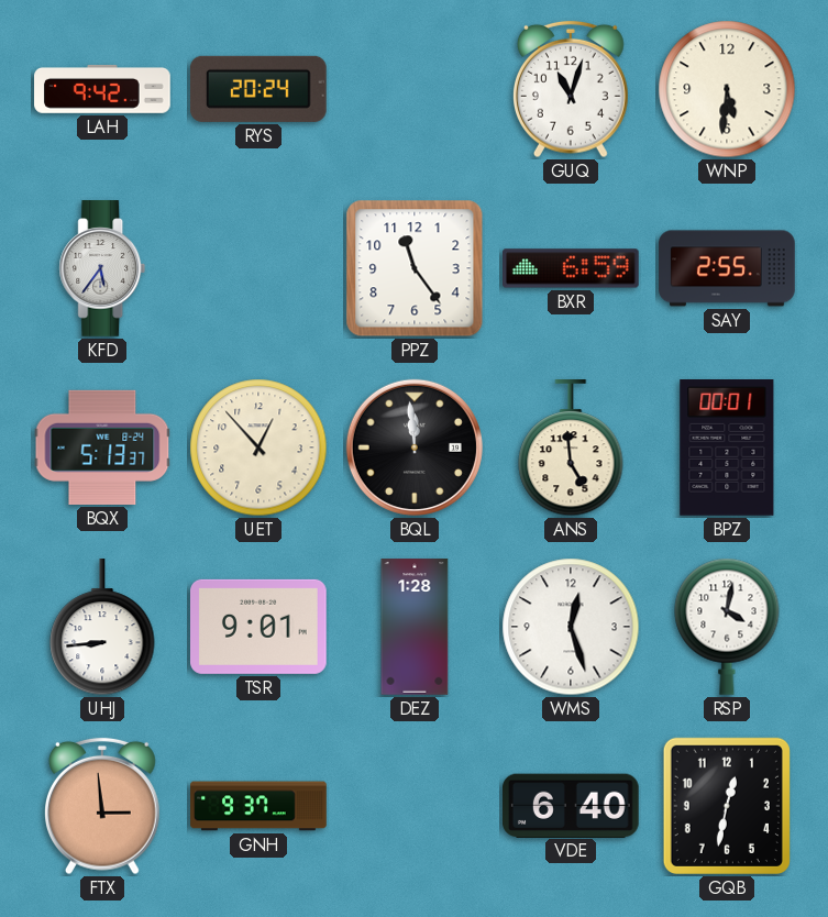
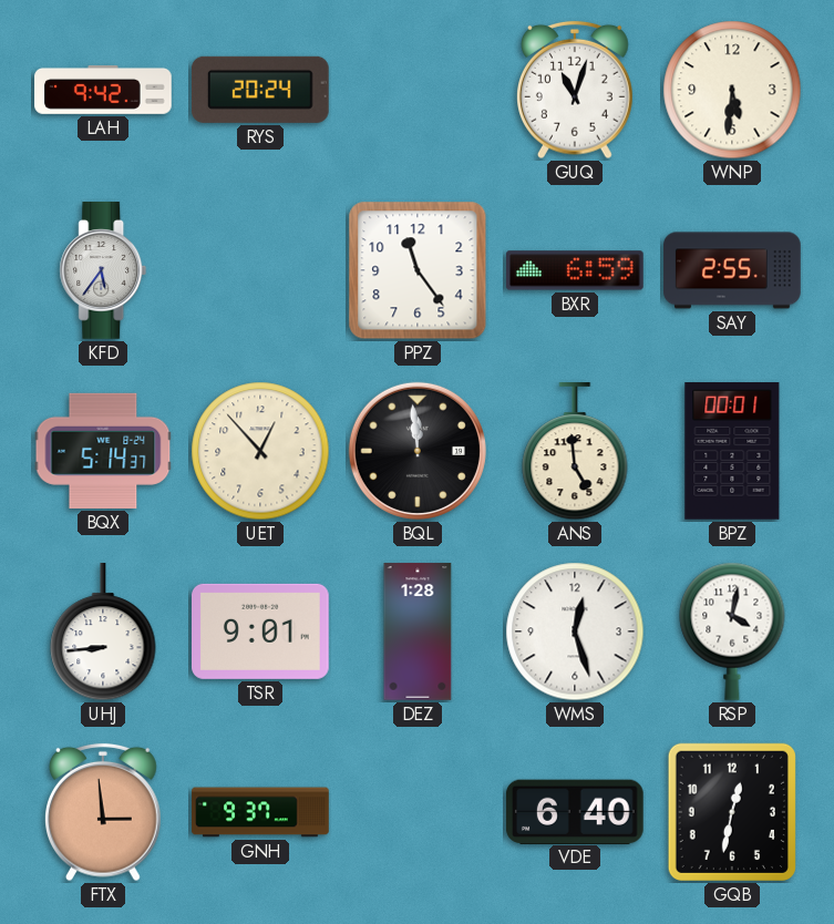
BQX: 5:13 -> 5:14 (103, 451)
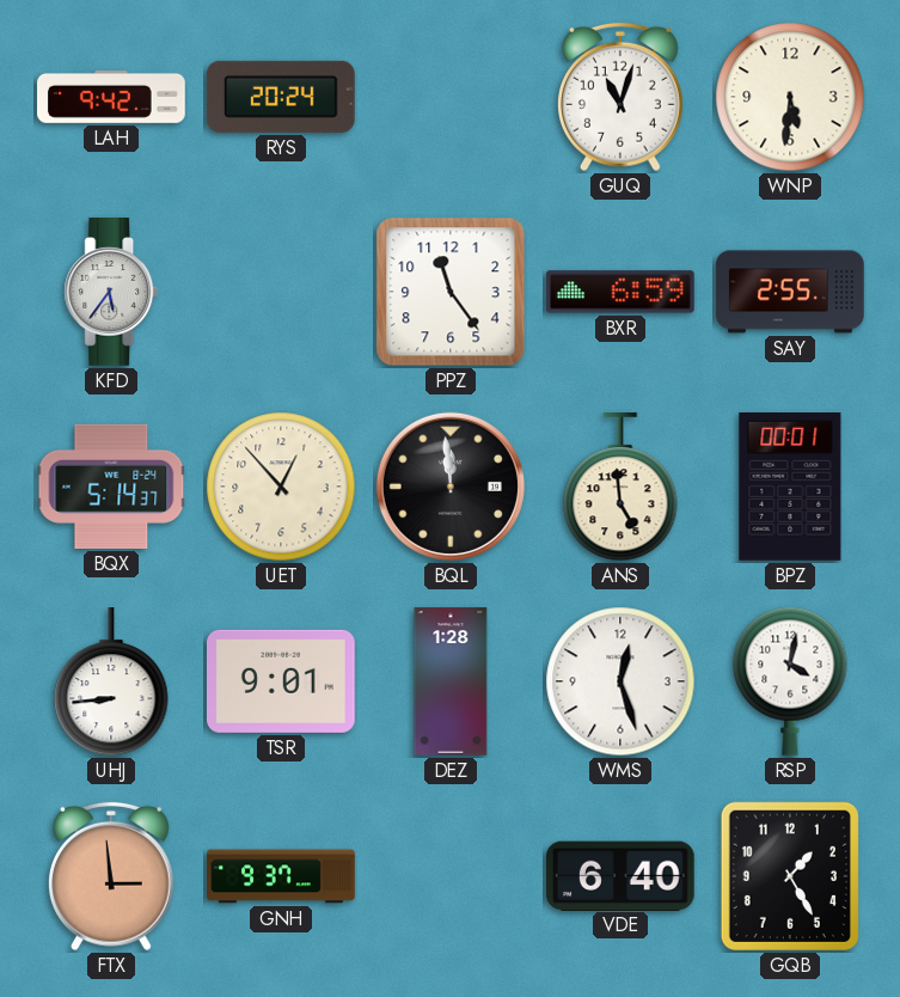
GQB: 12:32 -> 1:25 (790, 876)
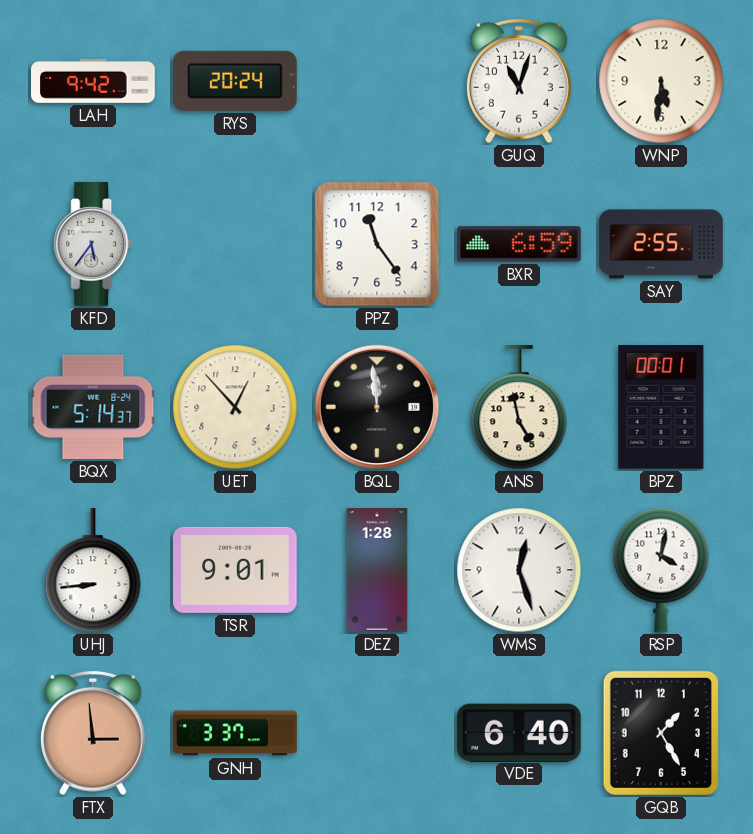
ANS: 4:59 -> 4:58 (519, 408)
GNH: 9:37 -> 3:37 (235, 733)
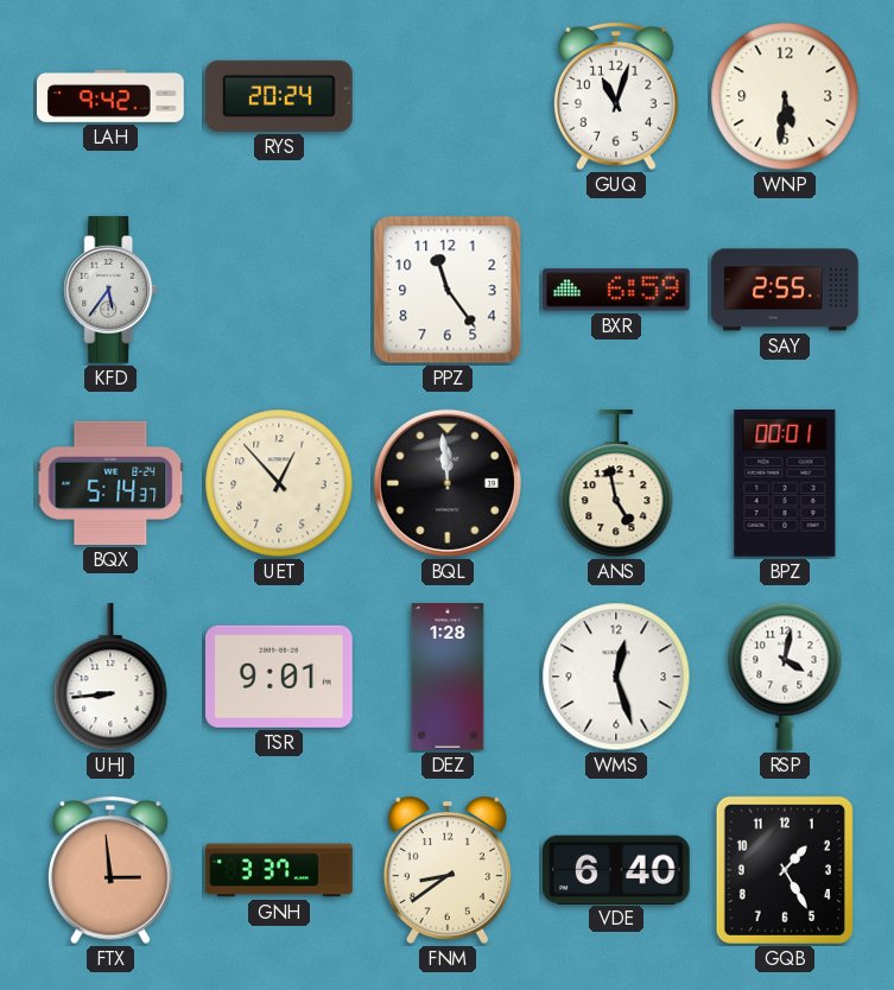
FNM: none -> 8:39 (448, 870)
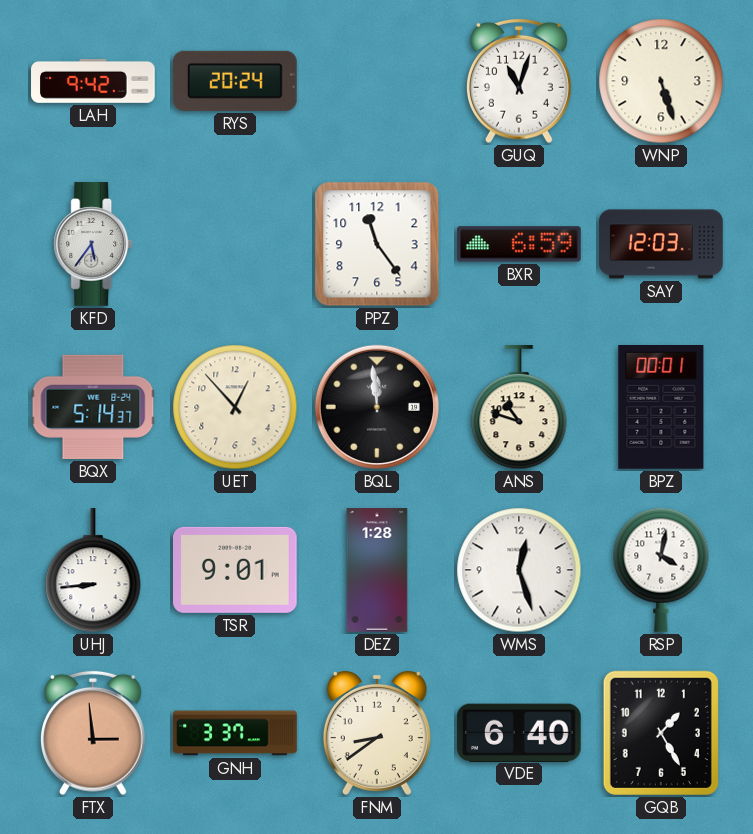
WNP: 5:31 -> 5:27 (661, 81)
SAY: 2:55 -> 12:03 (661, 244)
ANS: 4:58 -> 10:48 (519, 408)
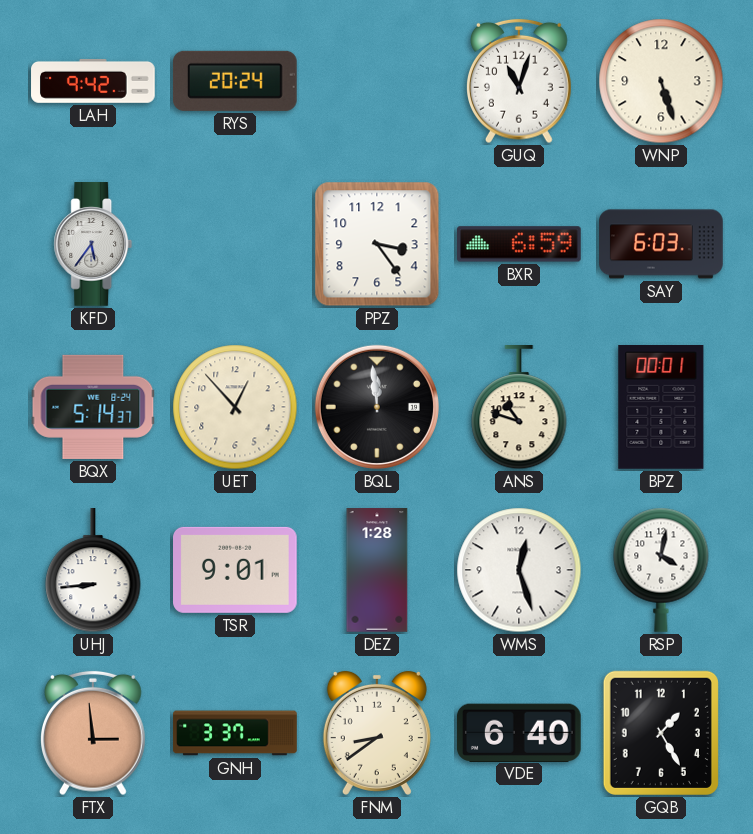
PPZ: 11:24 -> 3:24 (377, 244)
SAY: 12:03 -> 6:03 (661, 244)
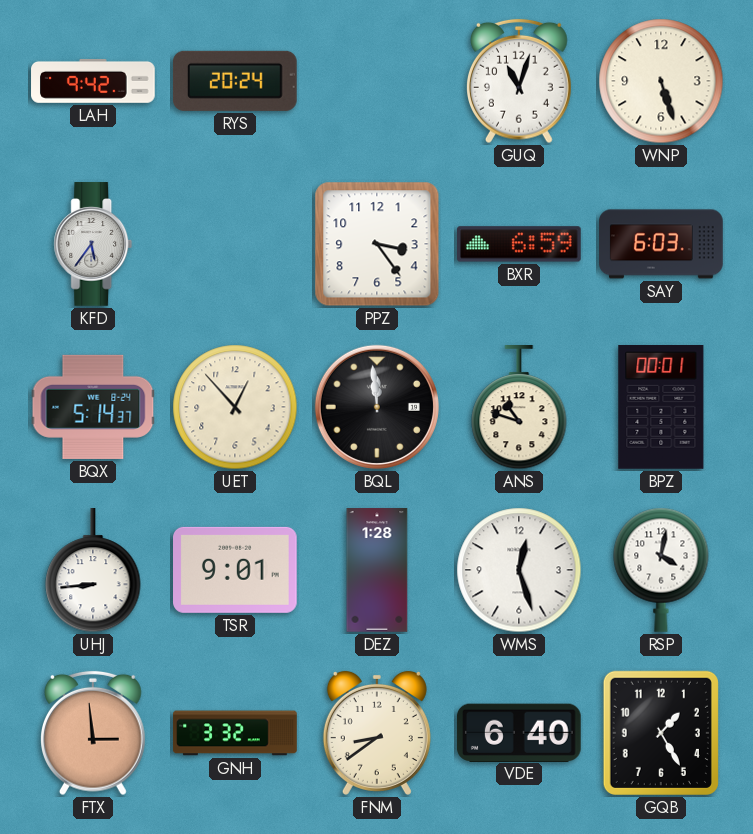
GNH: 3:37 -> 3:32 (235, 733)
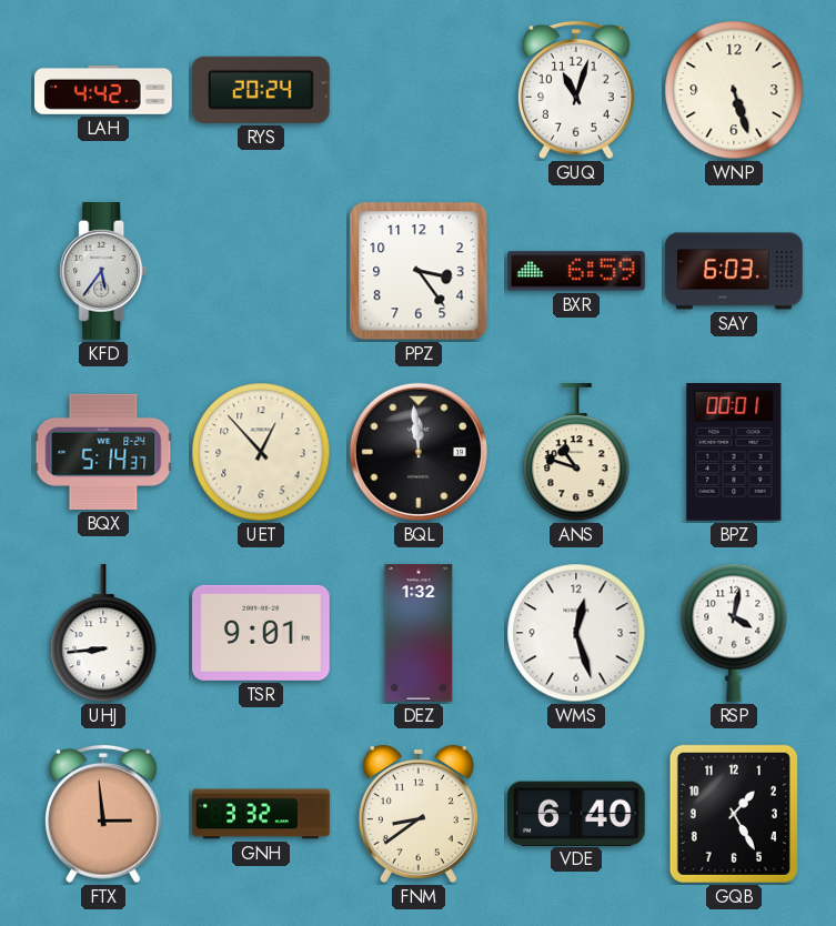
LAH: 9:42 -> 4:42 (103, 90)
DEZ: 1:28 -> 1:32 (419, 633)
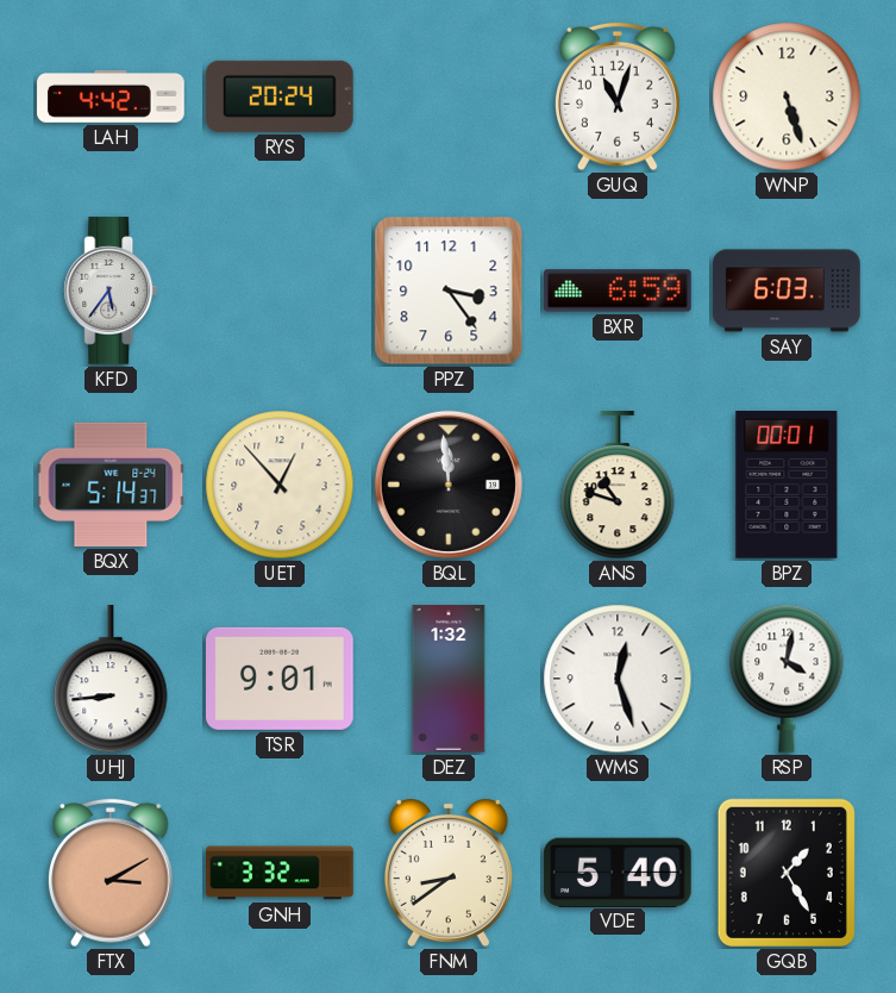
FTX: 2:59 -> 3:10 (112, 873)
VDE: 6:40 -> 5:40 (618, 872)
